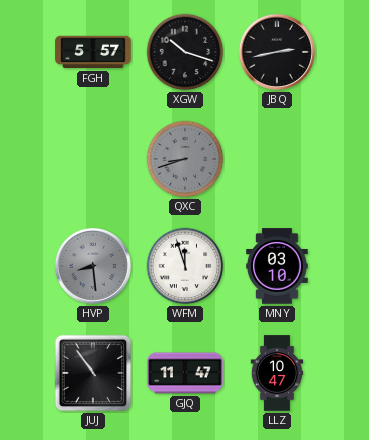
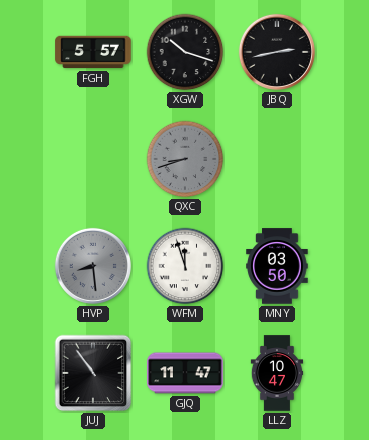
MNY: 03:10 -> 03:50 (277, 266)
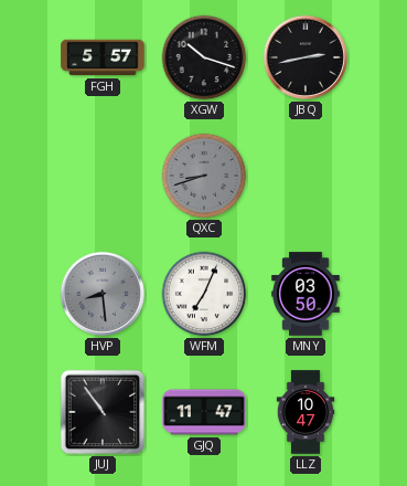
WFM: 11:57 -> 7:04 (204, 294)
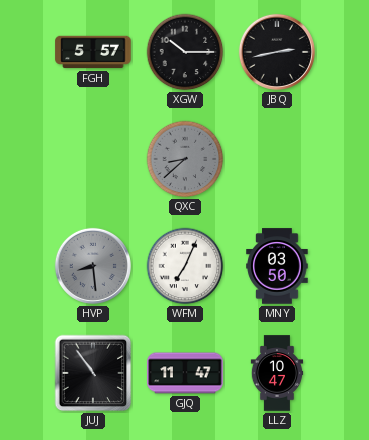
XGW: 10:18 -> 10:15 (185, 52)
QXC: 8:42 -> 8:38 (185, 159)
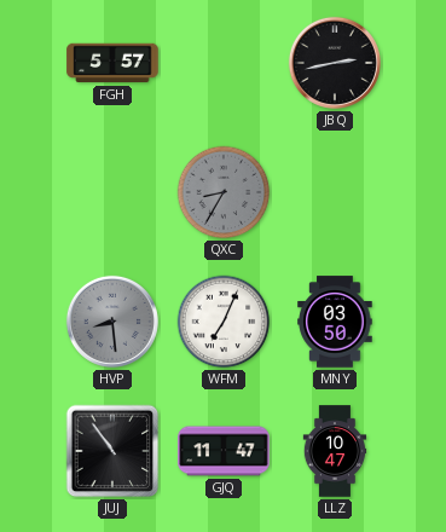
XGW: 10:15 -> none (185, 52)
QXC: 8:38 -> 8:35 (224, 192)
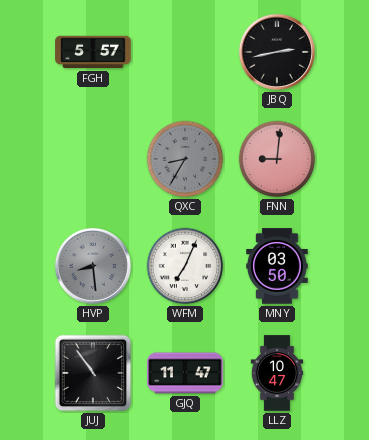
FNN: none -> 9:01 (277, 159)
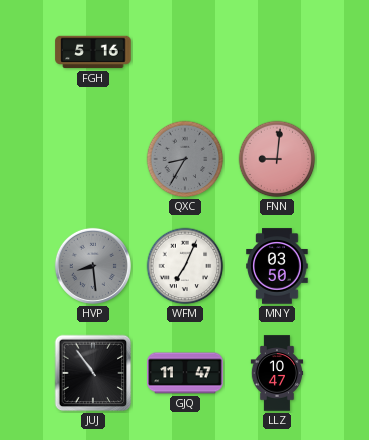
FGH: 5:57 -> 5:16 (93, 52)
JBQ: 2:43 -> none (277, 52)
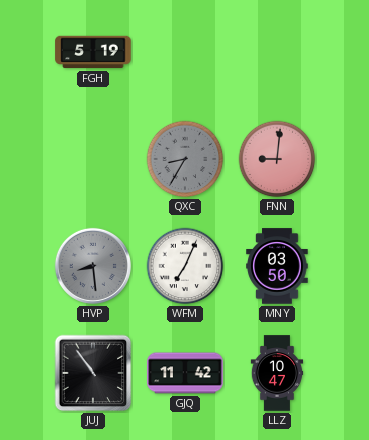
FGH: 5:16 -> 5:19 (93, 52)
GJQ: 11:47 -> 11:42 (185, 373)
